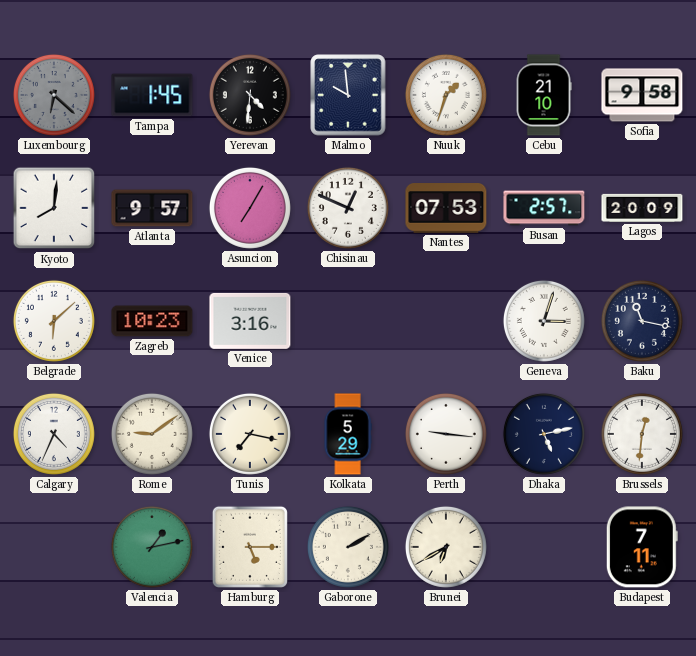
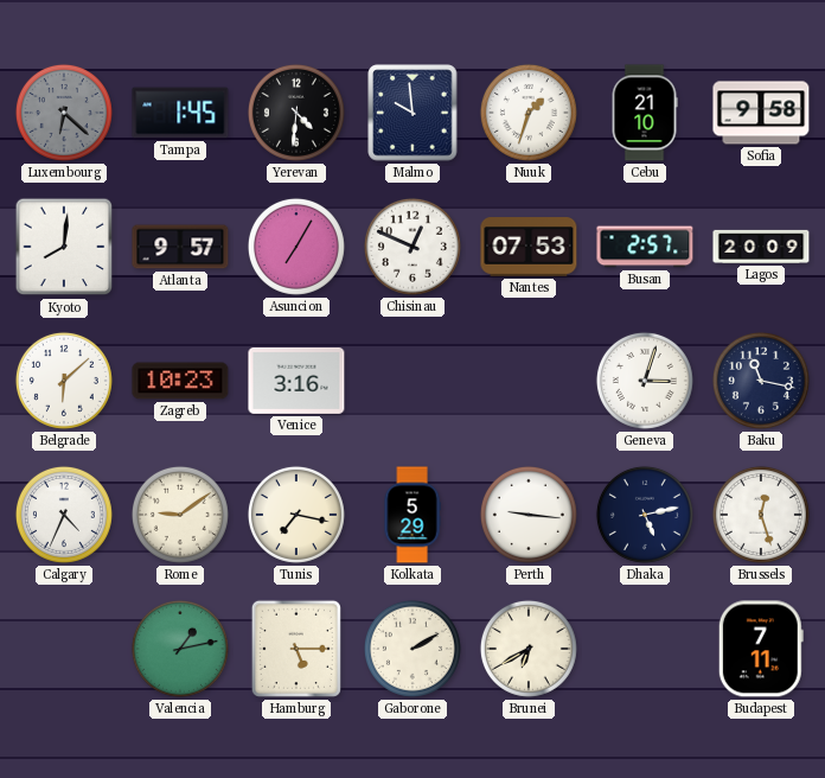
Brussels: 12:31 -> 12:27 (761, 515)
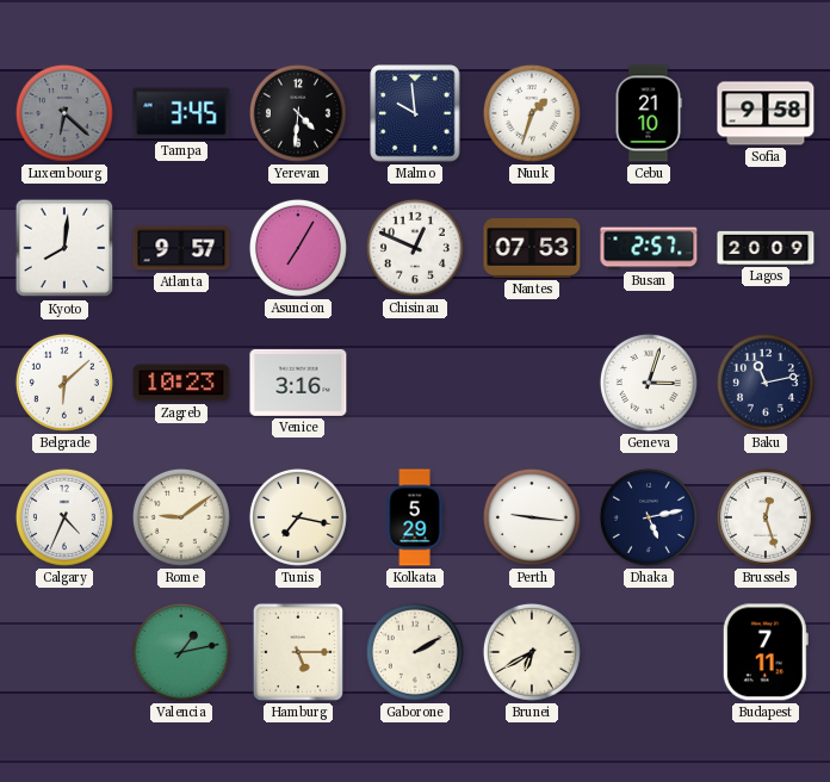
Tampa: 1:45 -> 3:45 (181, 113)
Baku: 11:17 -> 11:13 (766, 383)
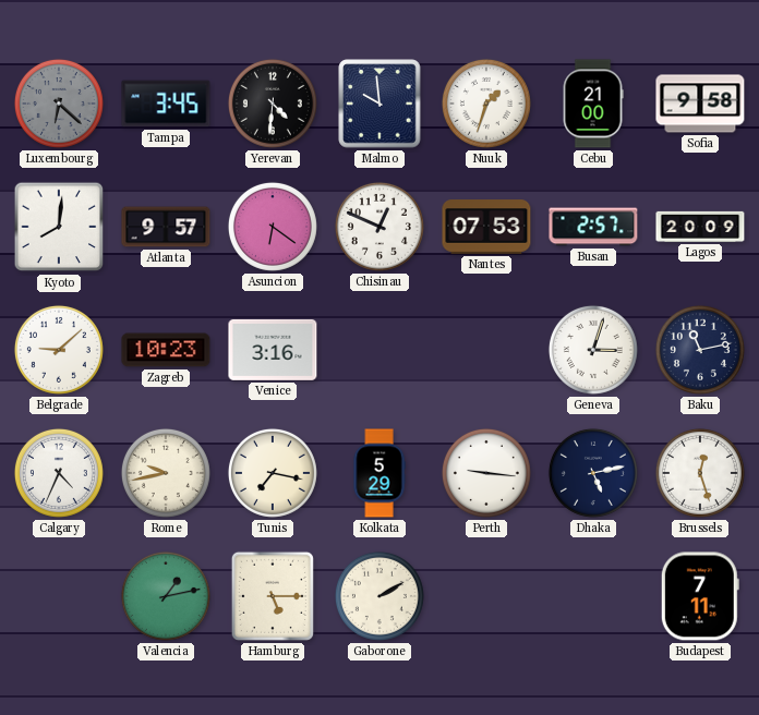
Cebu: 21:10 -> 21:00 (593, 104)
Asuncion: 7:05 -> 6:21 (273, 227)
Belgrade: 6:08 -> 9:08 (59, 350)
Rome: 9:09 -> 9:43 (166, 473)
Brunei: 6:40 -> none (532, 652)
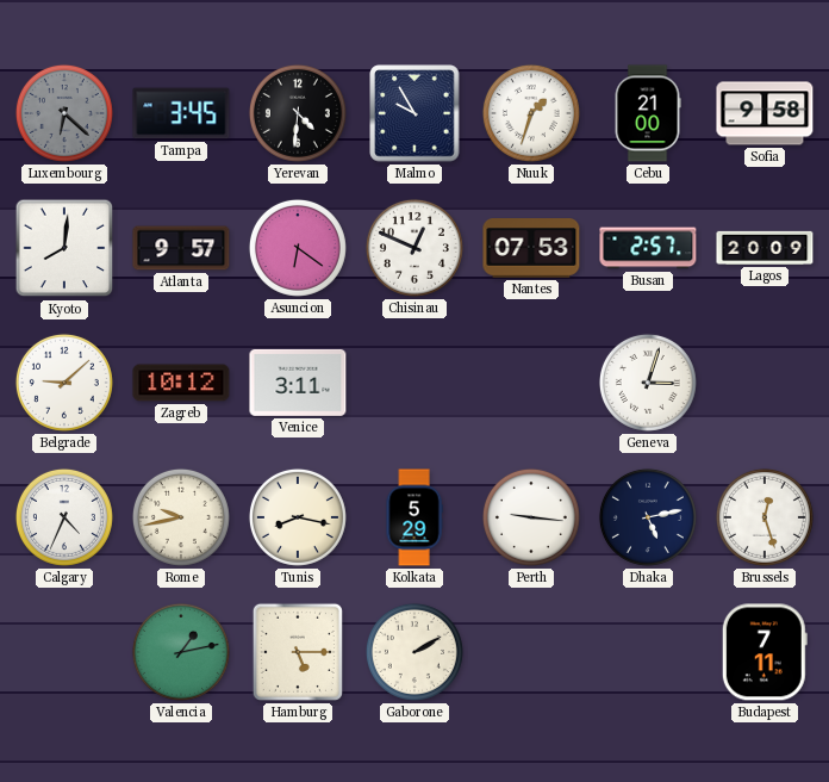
Malmo: 9:59 -> 9:55 (414, 113)
Zagreb: 10:23 -> 10:12 (181, 383)
Venice: 3:16 -> 3:11 (298, 383)
Baku: 11:13 -> none (700, 350)
Tunis: 7:17 -> 8:17 (298, 517)
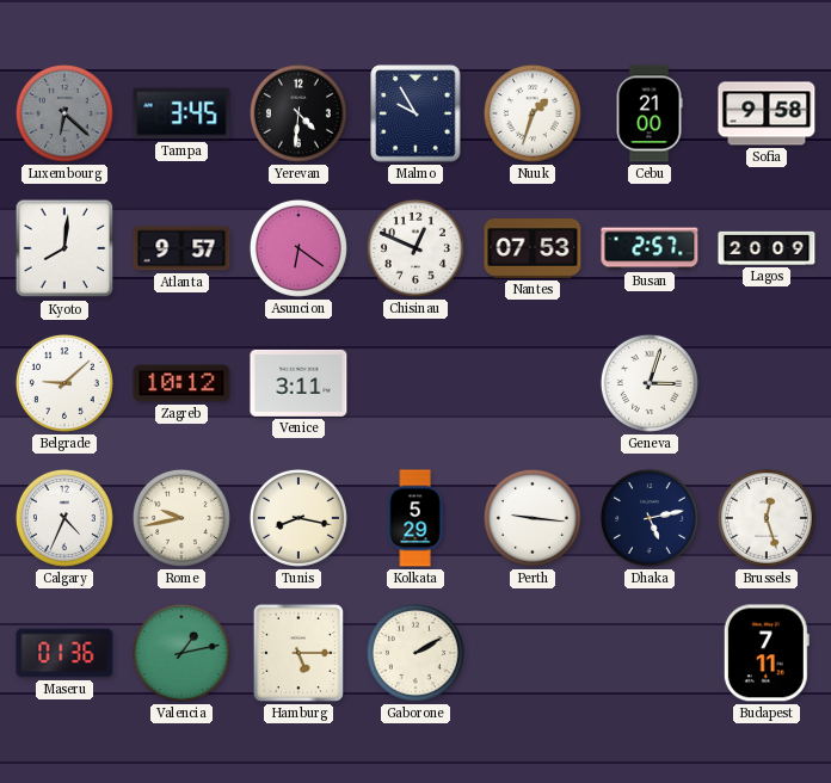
Maseru: none -> 01:36 (64, 653)
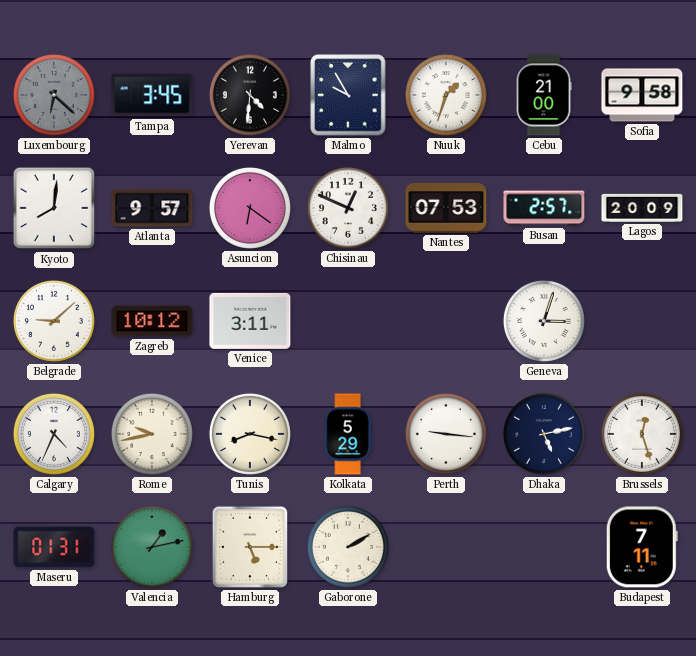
Maseru: 01:36 -> 01:31 (54, 547)
